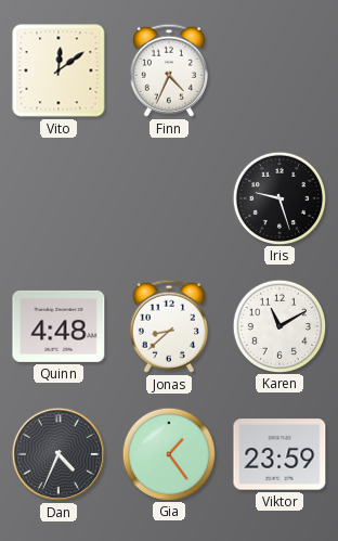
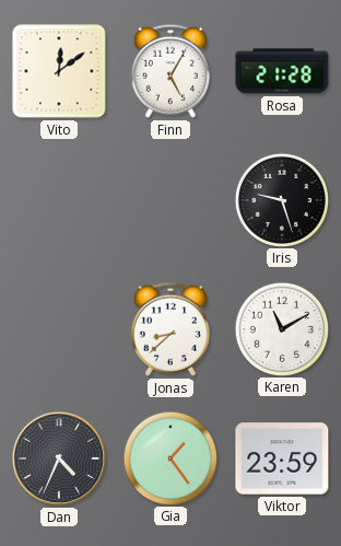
Finn: 4:34 -> 5:05 (170, 71)
Rosa: none -> 21:28 (282, 71)
Quinn: 4:48 -> none (58, 326)
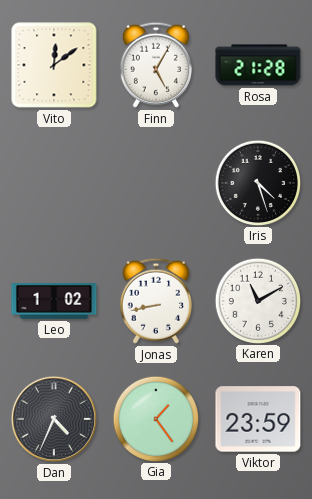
Iris: 9:27 -> 4:27 (257, 182)
Leo: none -> 1:02 (54, 302)
Jonas: 8:38 -> 8:43 (156, 301)
